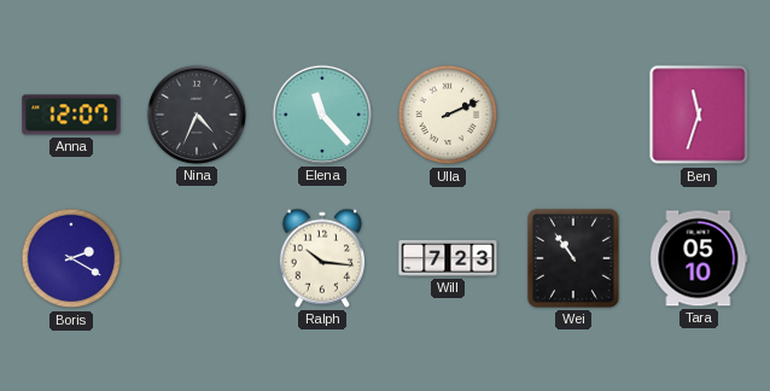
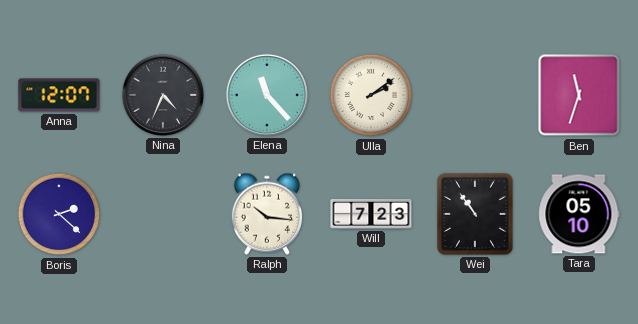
Ulla: 2:11 -> 2:09 (371, 95)
Boris: 2:20 -> 2:22 (59, 214)
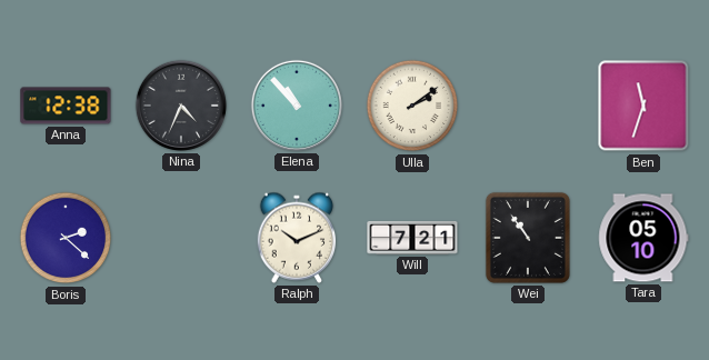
Anna: 12:07 -> 12:38 (66, 106)
Elena: 11:23 -> 10:53 (297, 106)
Ralph: 10:16 -> 10:11 (297, 238)
Will: 7:23 -> 7:21 (412, 238)
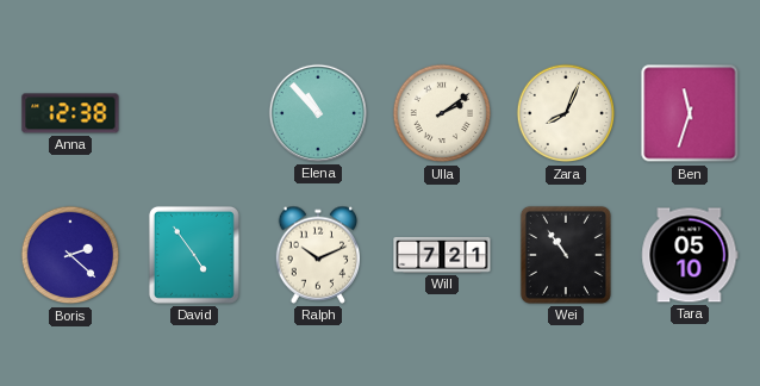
Nina: 4:34 -> none (181, 106)
Zara: none -> 8:04 (566, 113)
David: none -> 4:54 (194, 255)
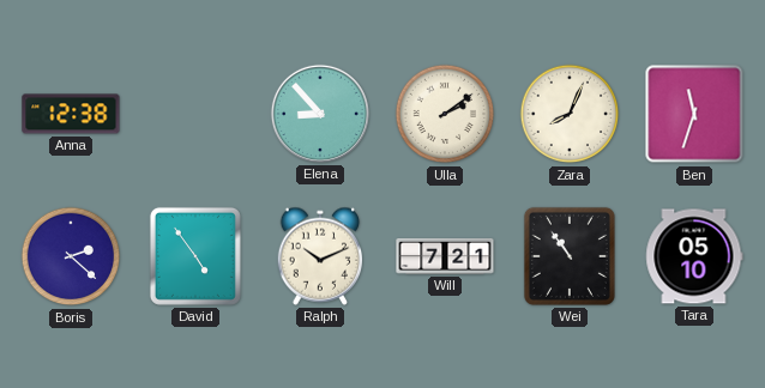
Elena: 10:53 -> 8:53 (320, 114)
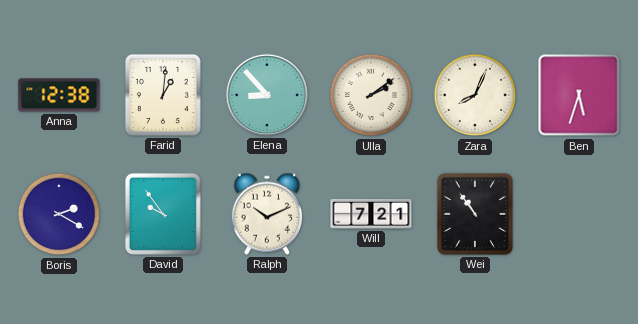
Farid: none -> 1:01 (163, 95)
Ben: 11:33 -> 5:33 (579, 95)
Boris: 2:22 -> 2:20 (59, 214)
David: 4:54 -> 9:54 (163, 214)
Tara: 05:10 -> none (694, 256)
